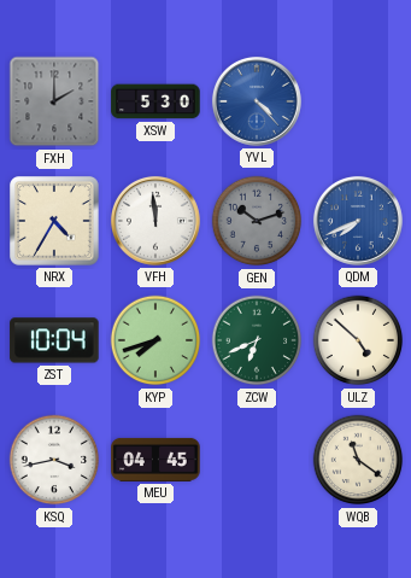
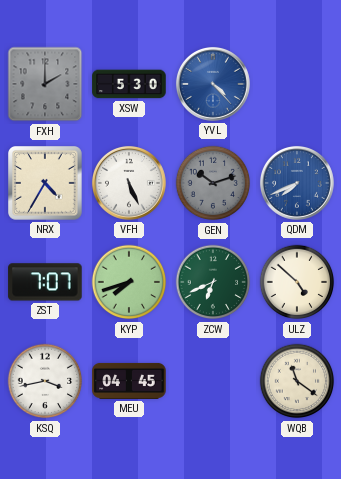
VFH: 11:59 -> 5:26 (129, 183)
ZST: 10:04 -> 7:07 (45, 282)
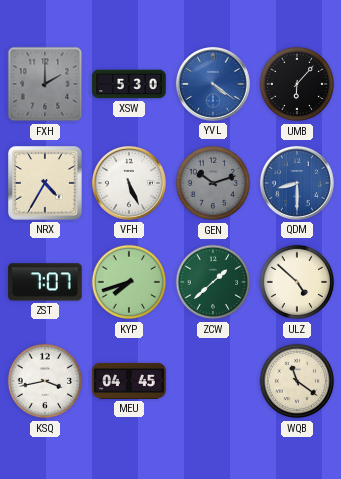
YVL: 4:23 -> 4:21 (213, 84)
UMB: none -> 6:07 (297, 84)
QDM: 7:41 -> 8:30 (297, 183)
ZCW: 6:41 -> 1:38 (213, 282)
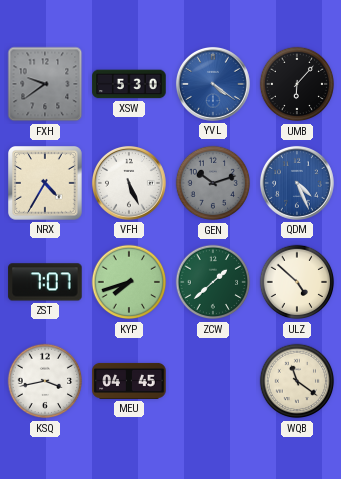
FXH: 2:00 -> 9:39 (45, 84)
QDM: 8:30 -> 4:26 (297, 183)
